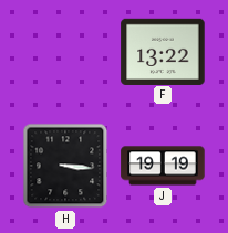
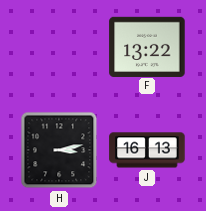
H: 3:16 -> 3:13 (59, 150)
J: 19:19 -> 16:13 (147, 150)
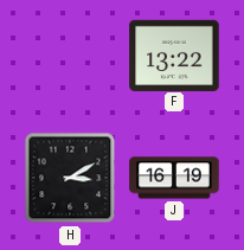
H: 3:13 -> 3:10 (70, 178)
J: 16:13 -> 16:19 (174, 178)
